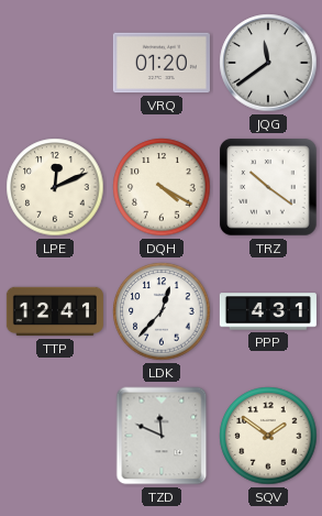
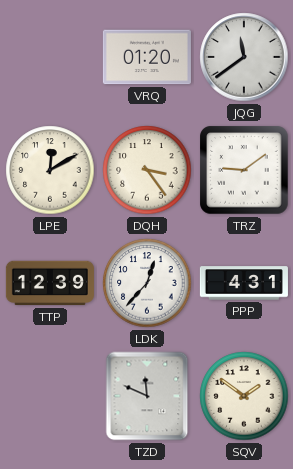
LPE: 12:11 -> 12:10 (50, 170)
DQH: 4:20 -> 3:24 (147, 170)
TRZ: 10:21 -> 9:09 (244, 170)
TTP: 12:41 -> 12:39 (50, 283)
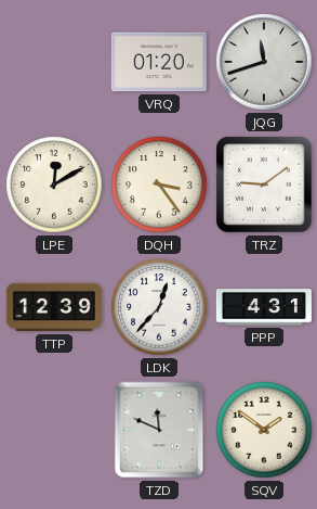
JQG: 11:39 -> 11:42 (264, 62)
